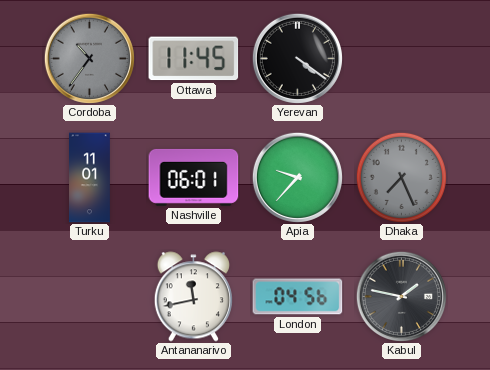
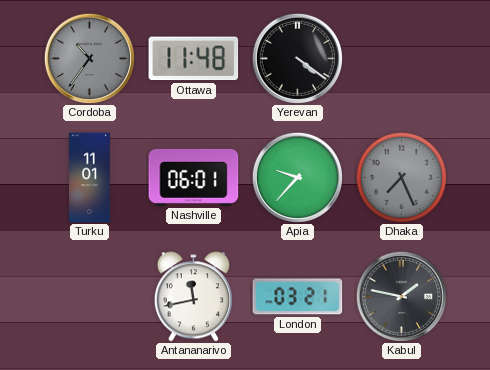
Ottawa: 11:45 -> 11:48 (194, 59)
London: 04:56 -> 03:21 (298, 297)
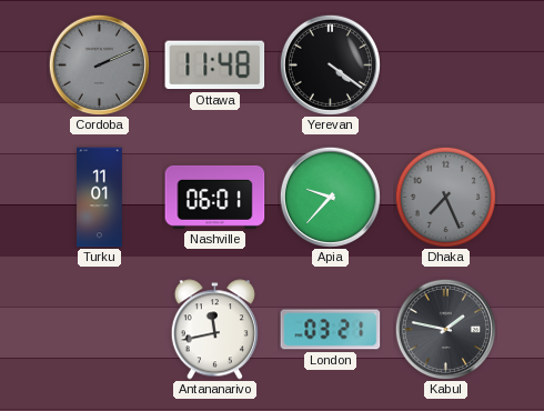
Cordoba: 10:36 -> 2:11 (99, 64)
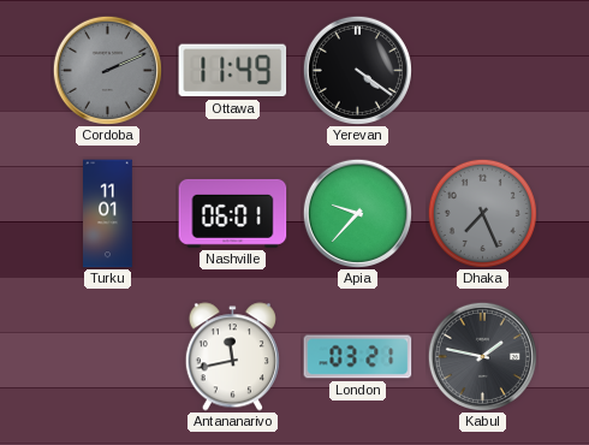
Ottawa: 11:48 -> 11:49 (233, 71)
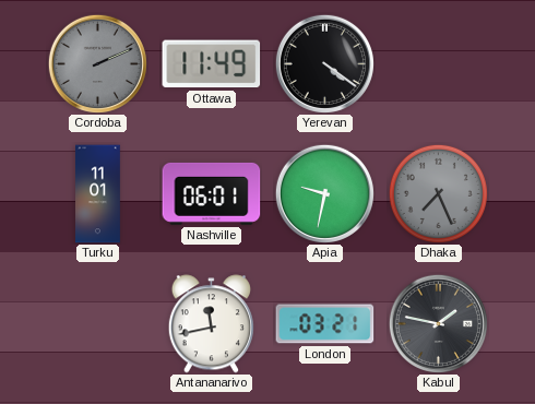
Apia: 9:37 -> 9:32 (324, 193)
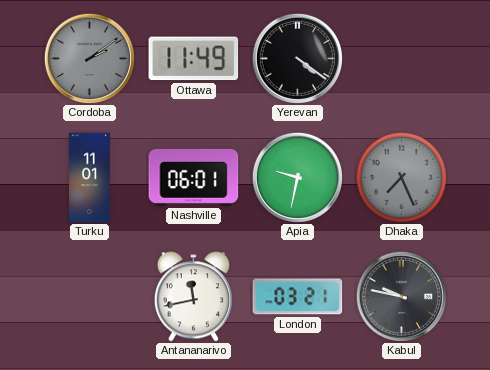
Cordoba: 2:11 -> 2:09 (89, 58)
Kabul: 1:47 -> 9:47 (401, 296)
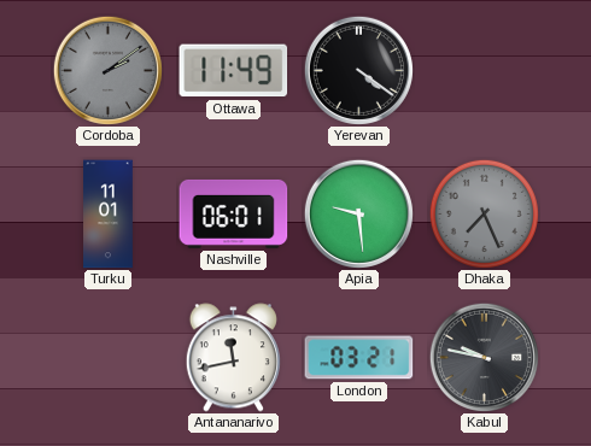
Apia: 9:32 -> 9:29 (358, 213)
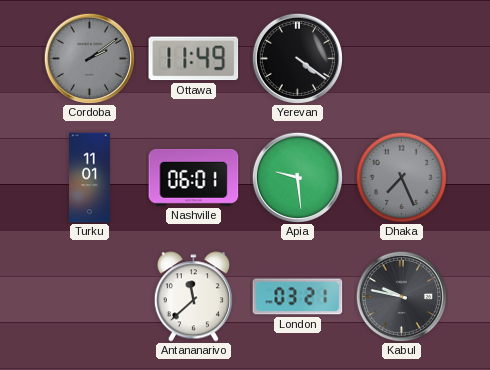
Antananarivo: 11:43 -> 11:38 (193, 297)
